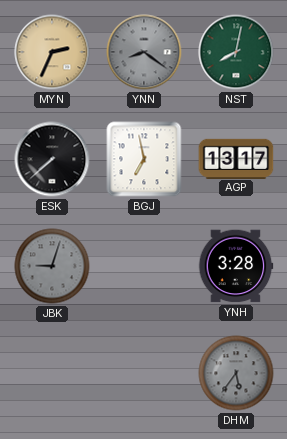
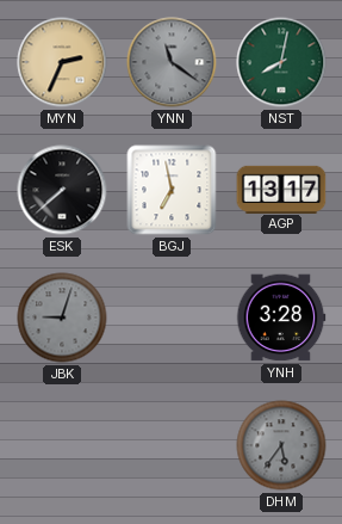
YNN: 8:21 -> 11:21 (172, 62)
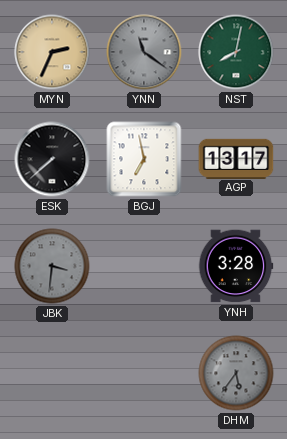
JBK: 9:03 -> 3:31 (52, 266)
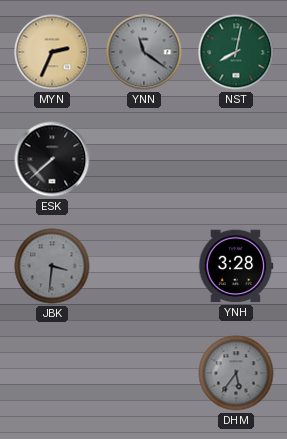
BGJ: 6:58 -> none (144, 159)
AGP: 13:17 -> none (236, 158)
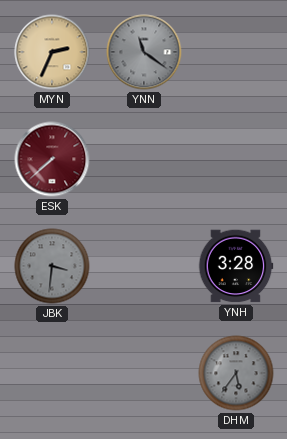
NST: 8:02 -> none (236, 52)
ESK dial: black -> burgundy (52, 159)
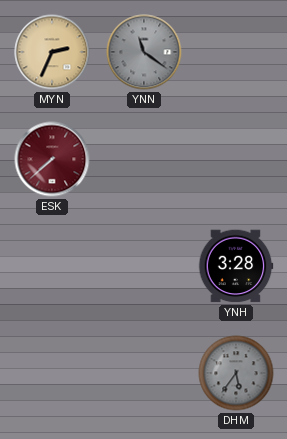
JBK: 3:31 -> none (52, 266)
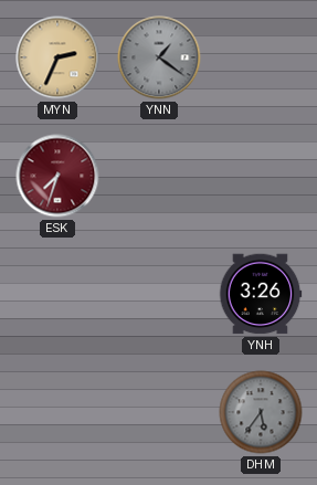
YNN: 11:21 -> 1:21 (159, 57)
ESK: 7:38 -> 7:33 (57, 176)
YNH: 3:28 -> 3:26 (261, 294)
